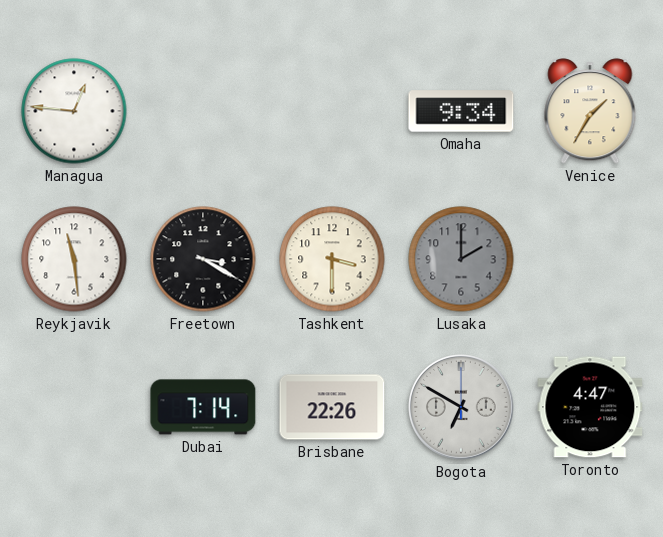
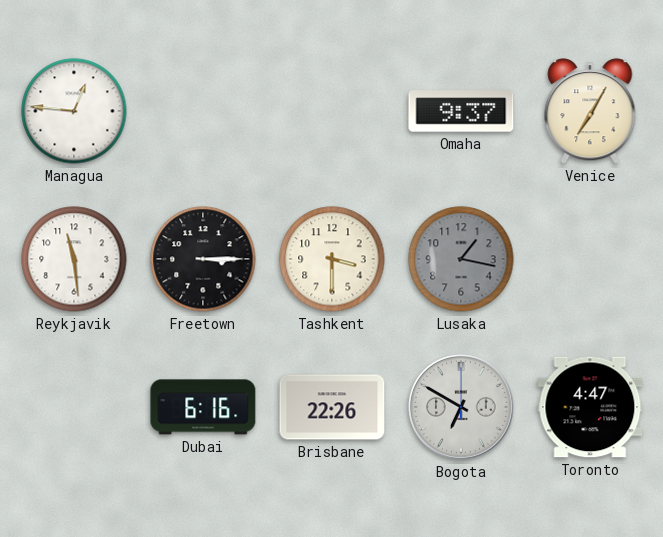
Omaha: 9:34 -> 9:37 (461, 111)
Venice: 1:35 -> 7:05 (590, 111)
Freetown: 3:20 -> 3:15 (203, 259)
Lusaka: 2:00 -> 1:17 (461, 259)
Dubai: 7:14 -> 6:16 (203, 407)
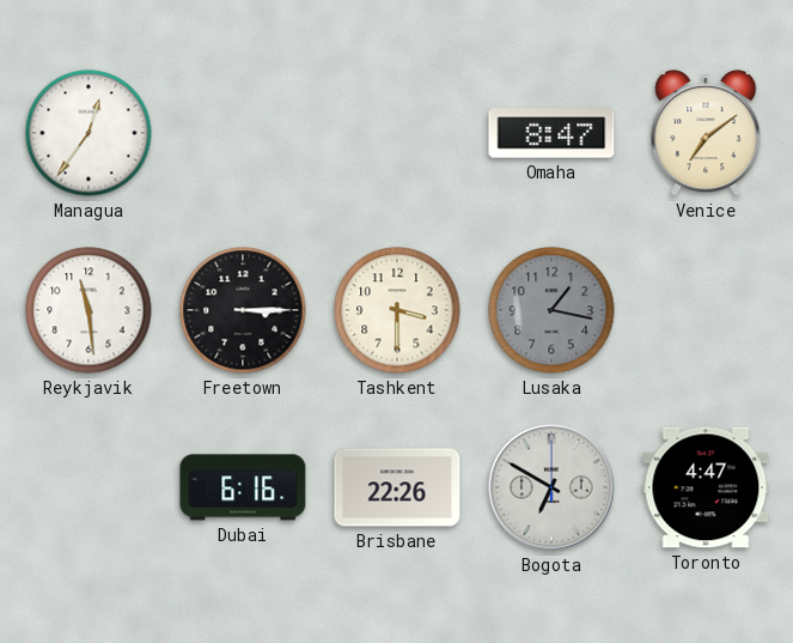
Managua: 12:46 -> 12:36 (89, 133)
Omaha: 9:37 -> 8:47 (551, 133)
Venice: 7:05 -> 7:09 (706, 133)
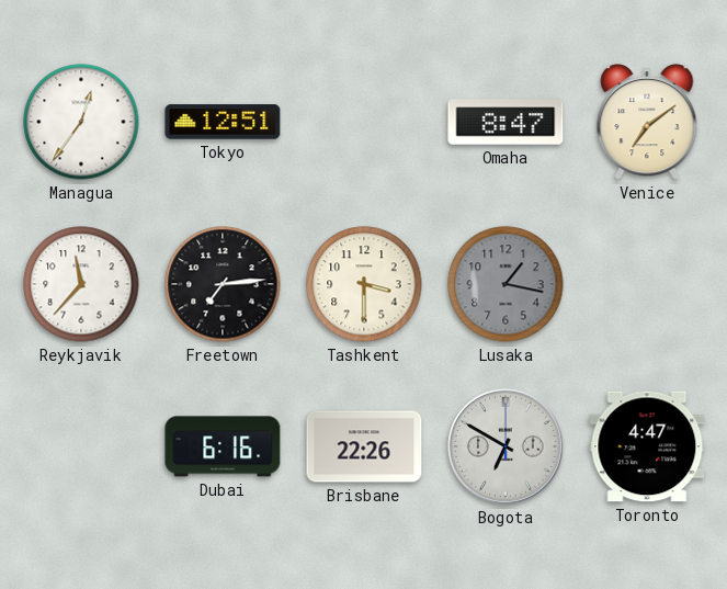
Tokyo: none -> 12:51 (223, 122)
Reykjavik: 11:29 -> 11:37 (81, 284)
Freetown: 3:15 -> 7:14 (223, 284)
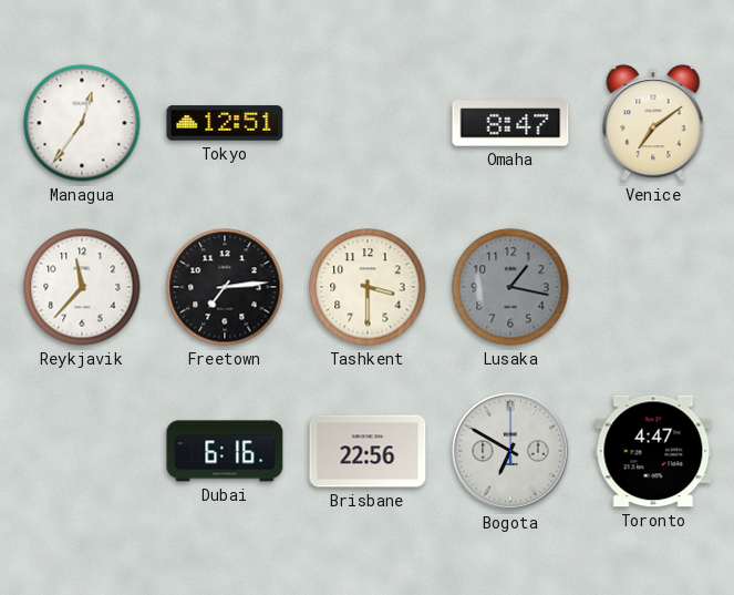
Brisbane: 22:26 -> 22:56 (368, 451)
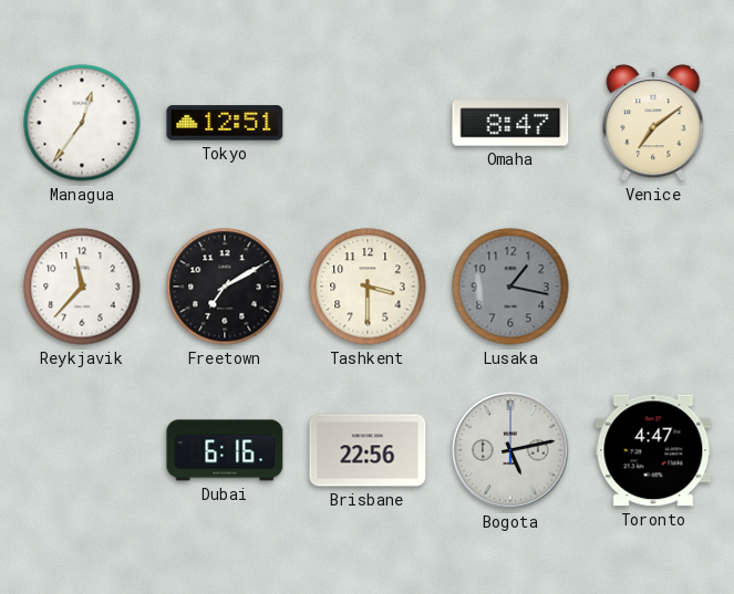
Freetown: 7:14 -> 7:10 (225, 286)
Bogota: 6:50 -> 5:13 (511, 451)
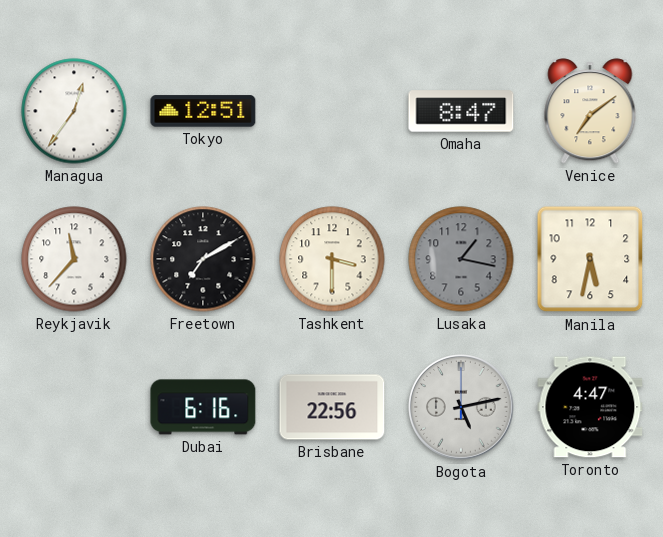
Manila: none -> 5:32 (590, 259)
